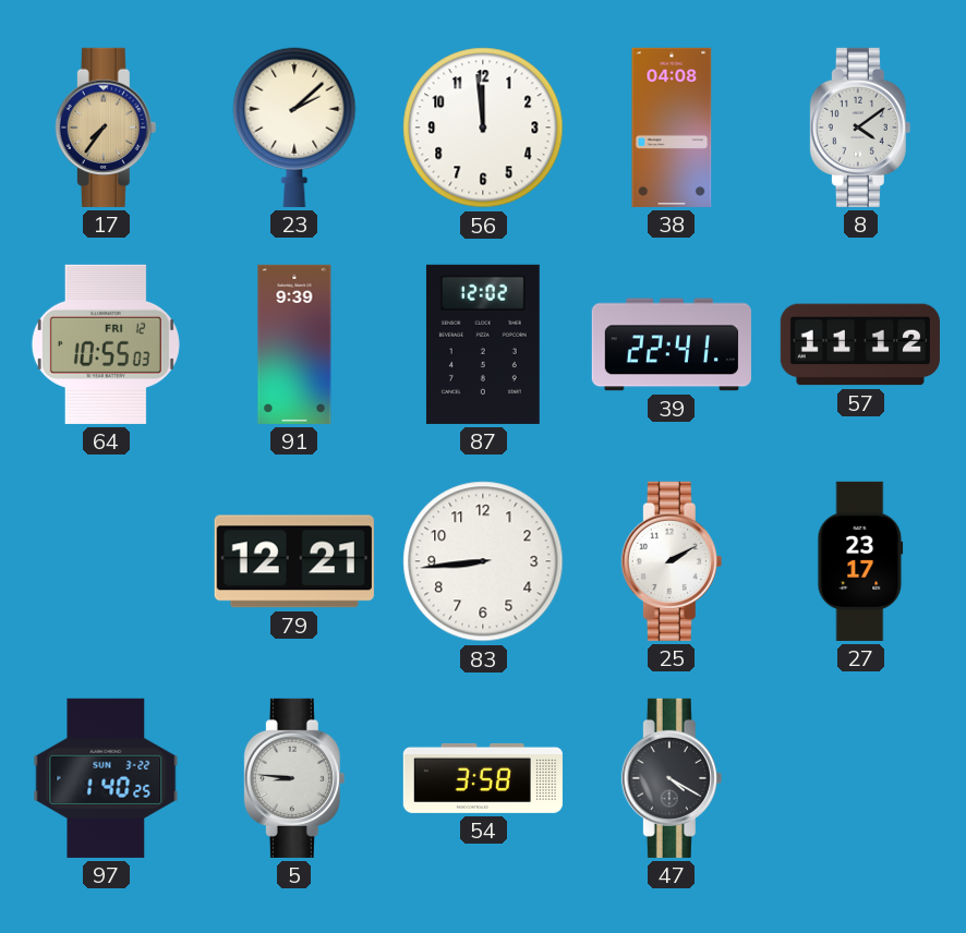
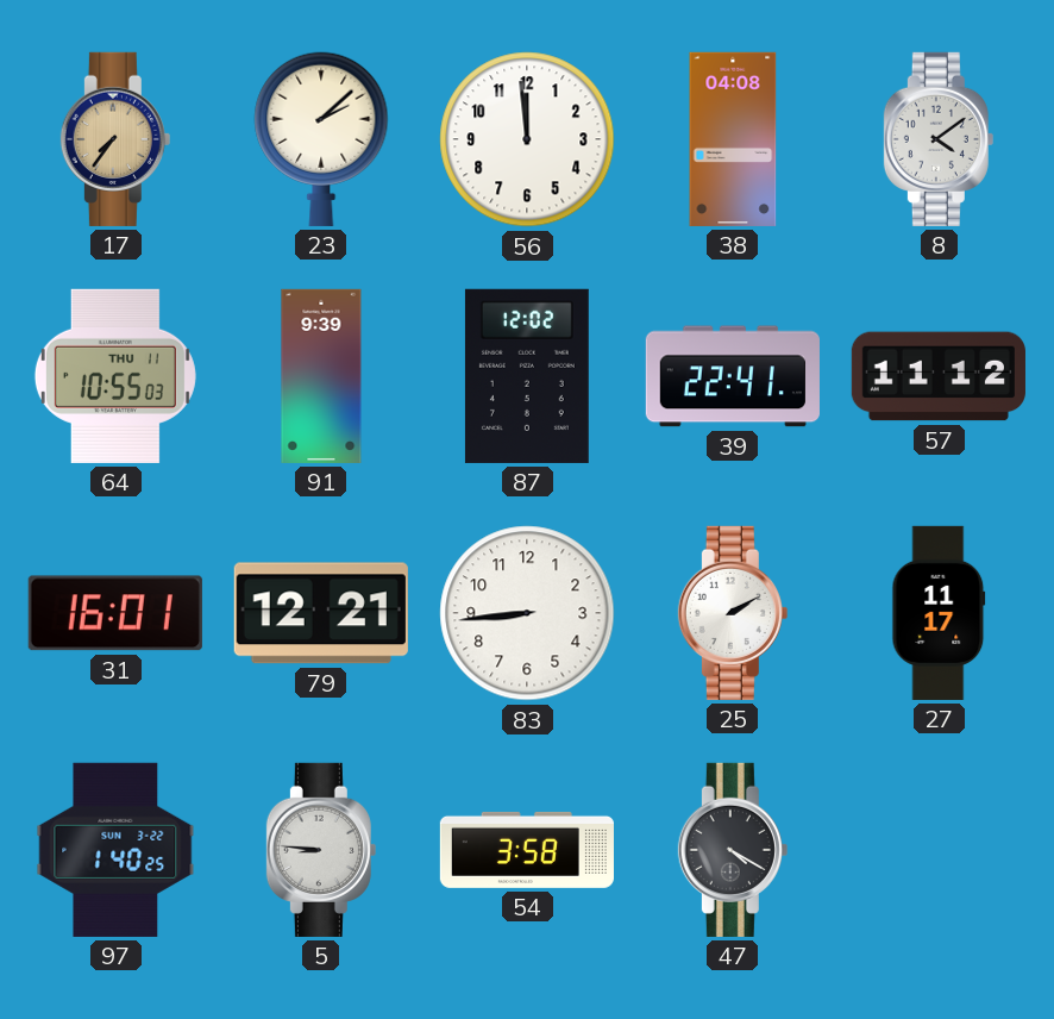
64 date: FRI 12 -> THU 11 (115, 376)
31: none -> 16:01 (115, 613)
27: 23:17 -> 11:17 (939, 613)
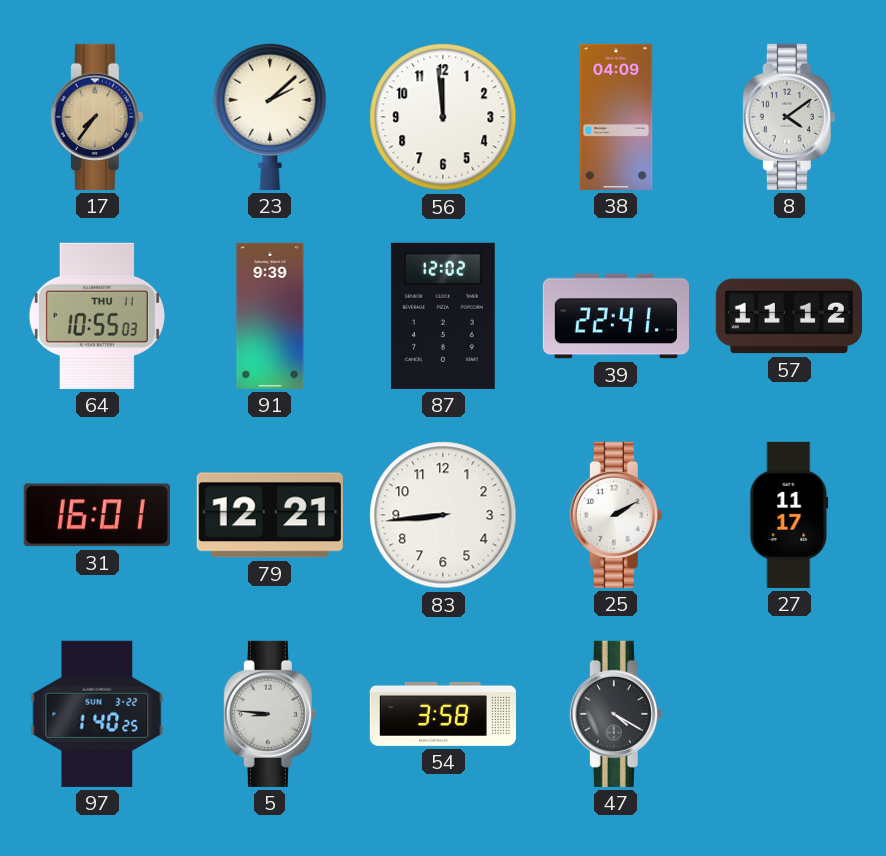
38: 04:08 -> 04:09 (616, 117)
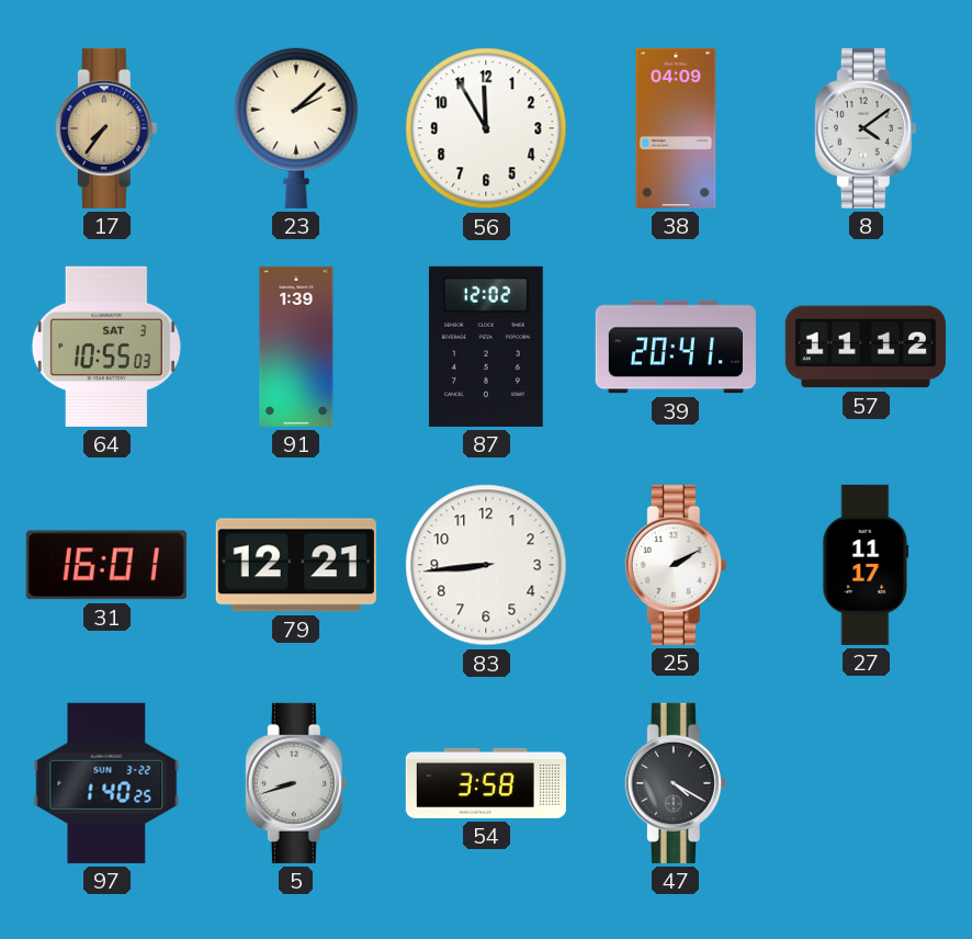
56: 11:59 -> 11:55 (486, 128)
64 date: THU 11 -> SAT 3 (106, 347)
91: 9:39 -> 1:39 (296, 347)
39: 22:41 -> 20:41 (676, 347)
5: 8:46 -> 8:42 (296, 783)
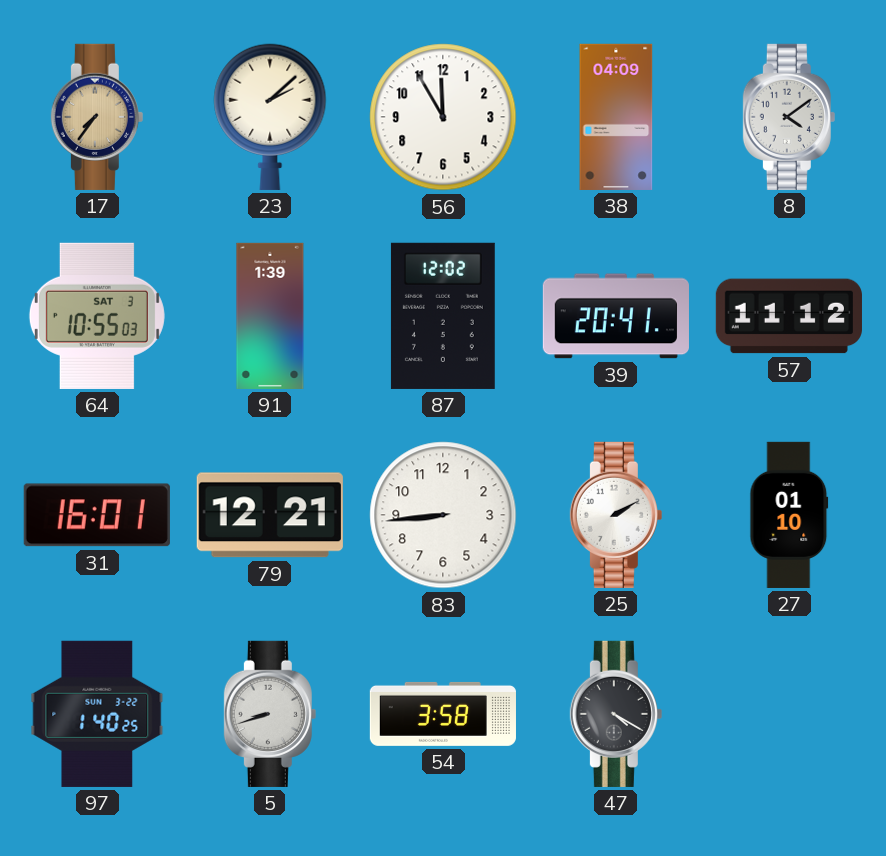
27: 11:17 -> 01:10 (789, 515)
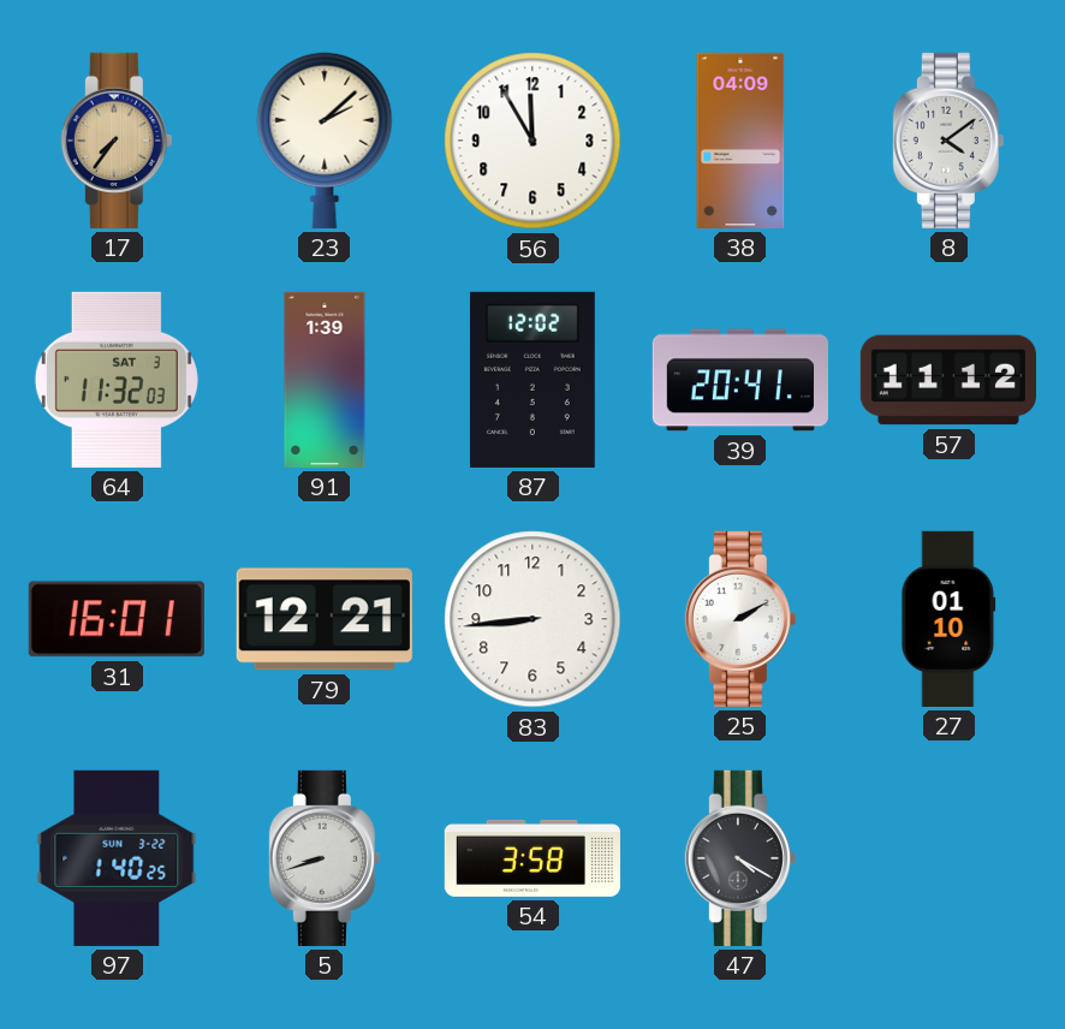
64: 10:55 -> 11:32 (117, 380)
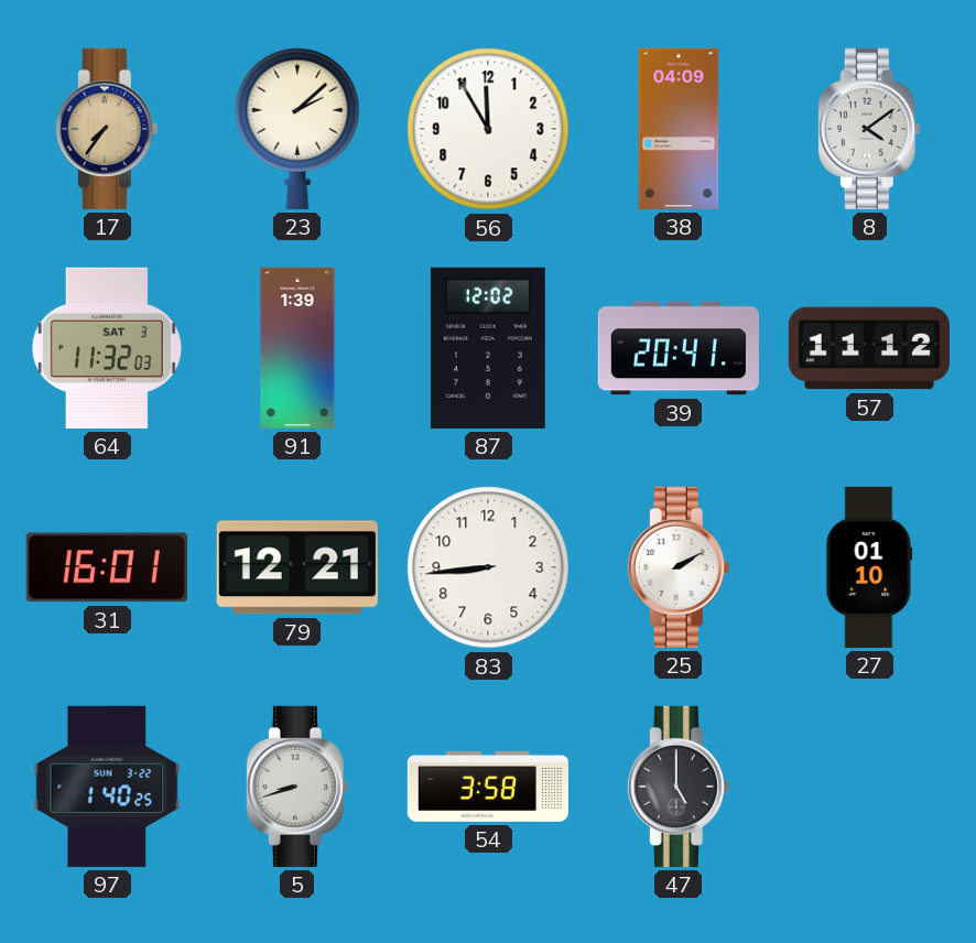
47: 4:20 -> 5:00 (679, 787)
